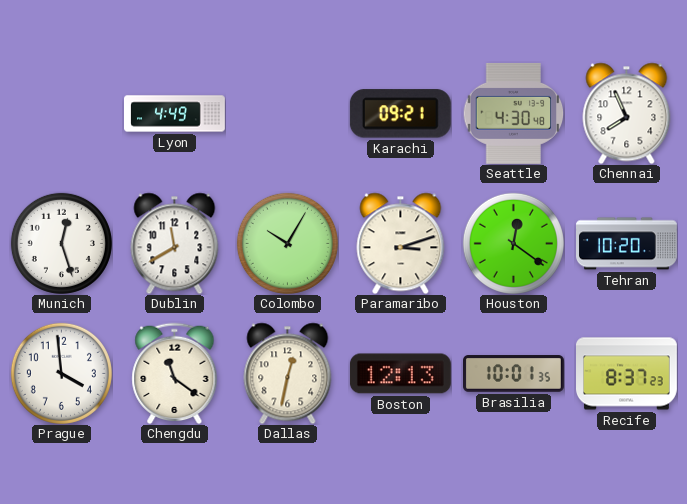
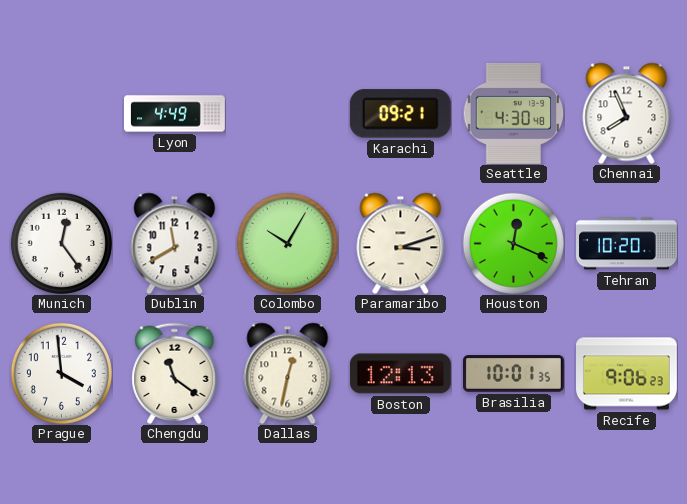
Munich: 12:27 -> 12:24 (61, 243)
Houston: 12:21 -> 12:19 (513, 243)
Recife: 8:37 -> 9:06 (627, 374)
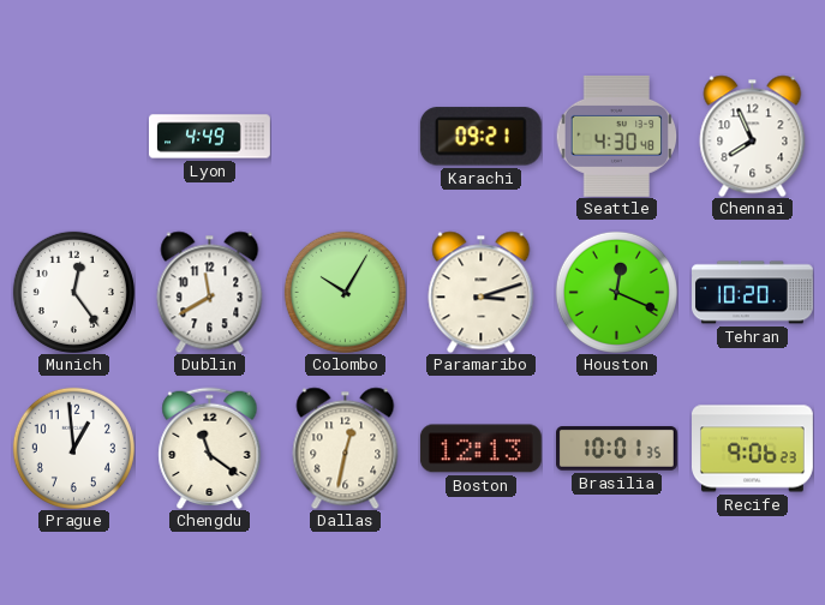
Prague: 3:59 -> 12:59 (73, 448)
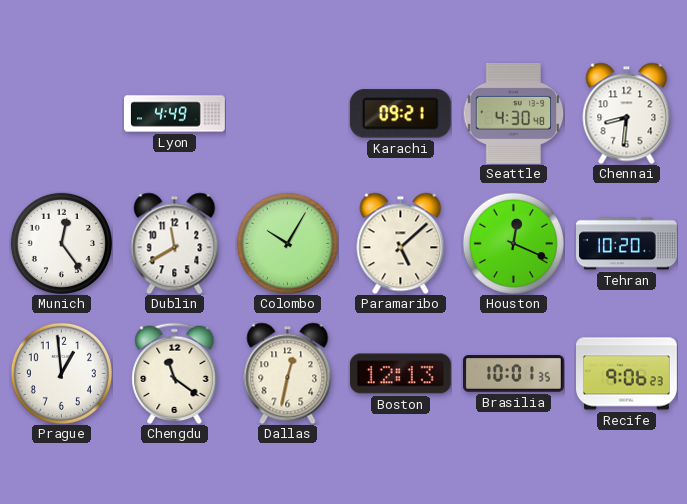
Chennai: 7:56 -> 8:31 (627, 113)
Paramaribo: 3:12 -> 5:08 (401, 243)
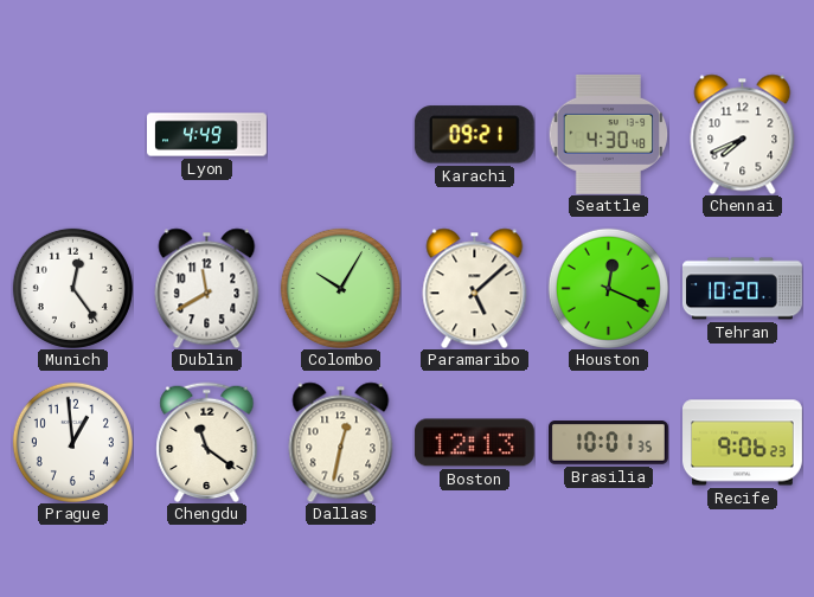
Chennai: 8:31 -> 7:41 (743, 134)
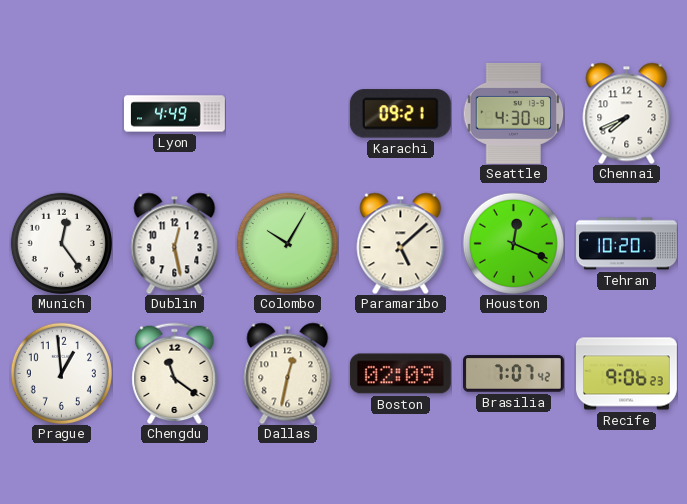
Dublin: 11:40 -> 12:28 (175, 243)
Boston: 12:13 -> 02:09 (400, 374)
Brasilia: 10:01 -> 7:07 (514, 374)
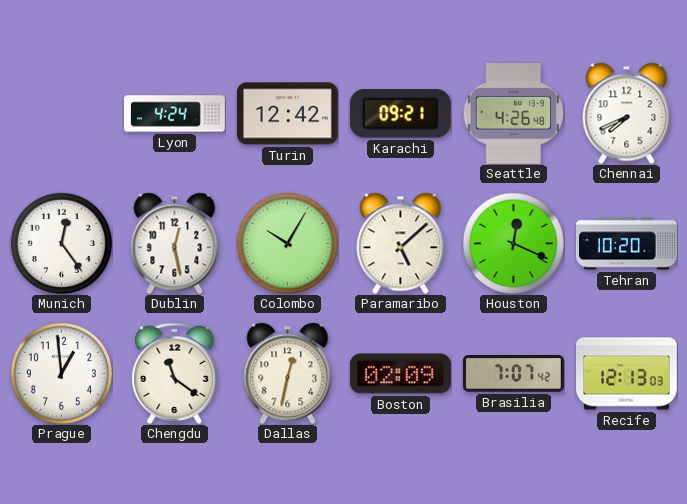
Lyon: 4:49 -> 4:24 (175, 114)
Turin: none -> 12:42 (287, 114)
Seattle: 4:30 -> 4:26 (513, 113)
Recife: 9:06 -> 12:13 (627, 374)
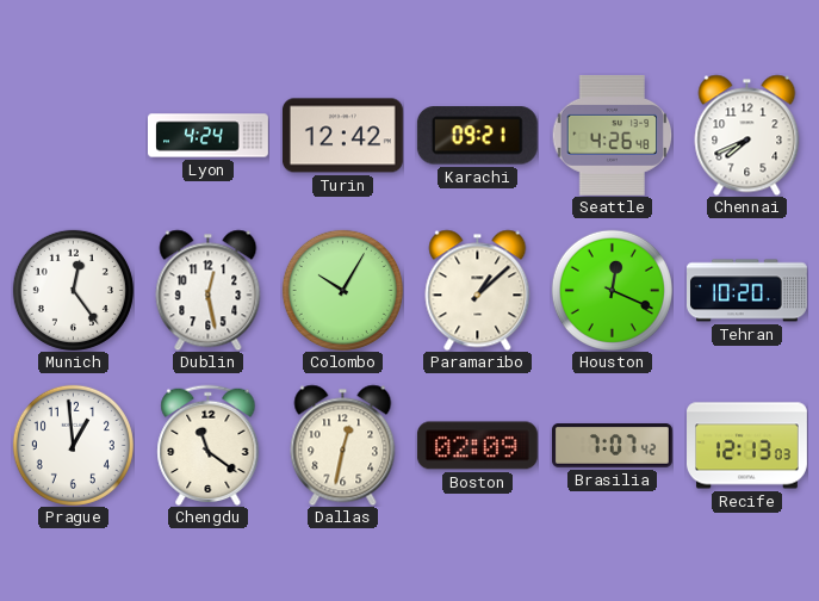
Paramaribo: 5:08 -> 1:08 (478, 290)
